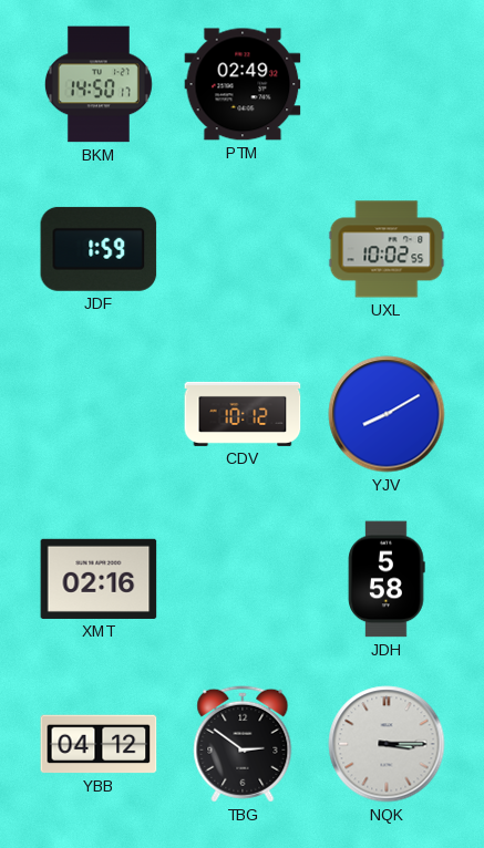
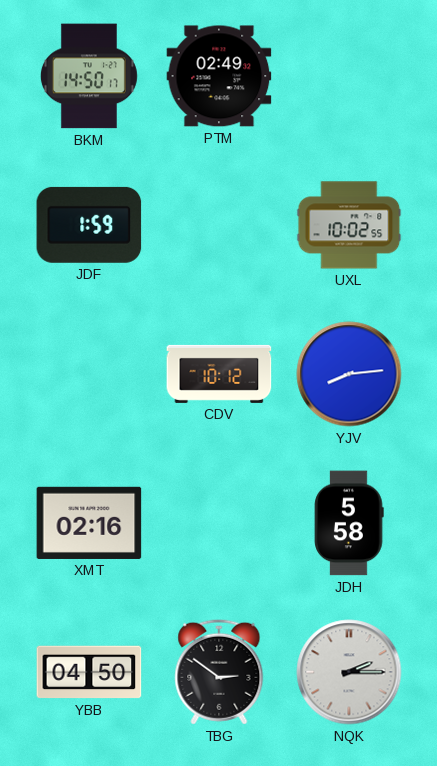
YJV: 8:10 -> 8:14 (349, 374)
YBB: 04:12 -> 04:50 (89, 672)
NQK: 3:15 -> 2:15 (349, 672)
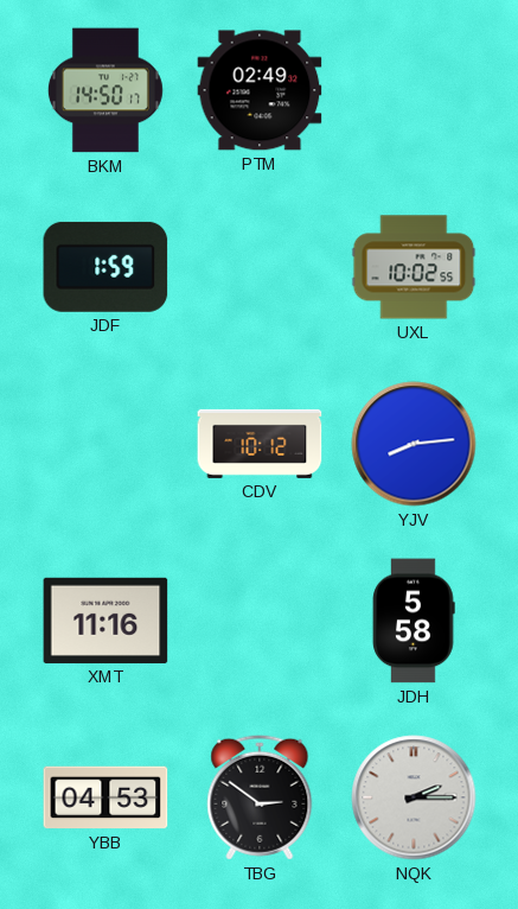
XMT: 02:16 -> 11:16 (105, 621)
YBB: 04:50 -> 04:53 (105, 797)
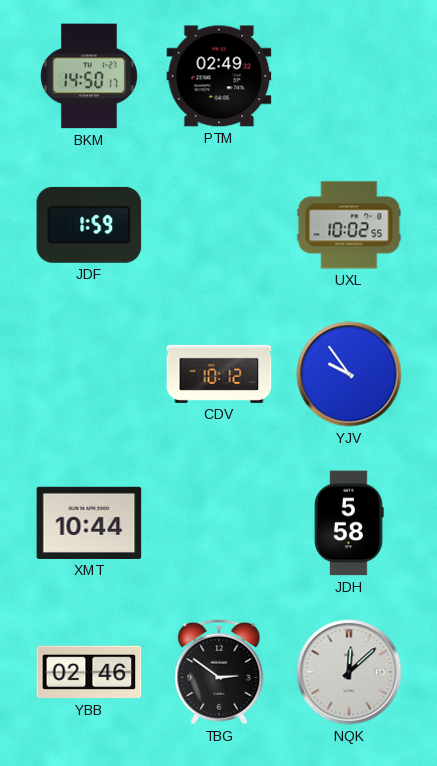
YJV: 8:14 -> 9:54 (349, 374)
XMT: 11:16 -> 10:44 (89, 523)
YBB: 04:53 -> 02:46 (89, 672)
NQK: 2:15 -> 12:08 (349, 672)
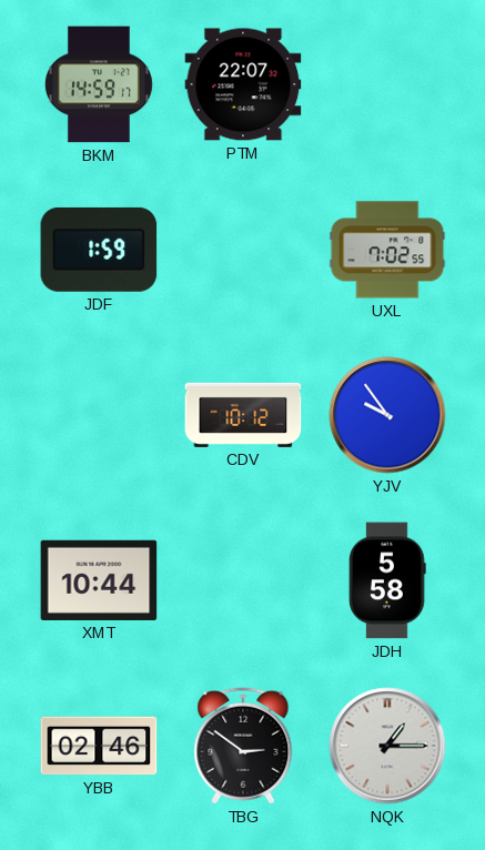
BKM: 14:50 -> 14:59 (99, 84)
PTM: 02:49 -> 22:07 (243, 84)
UXL: 10:02 -> 7:02 (387, 250)
NQK: 12:08 -> 1:15 (387, 746)
